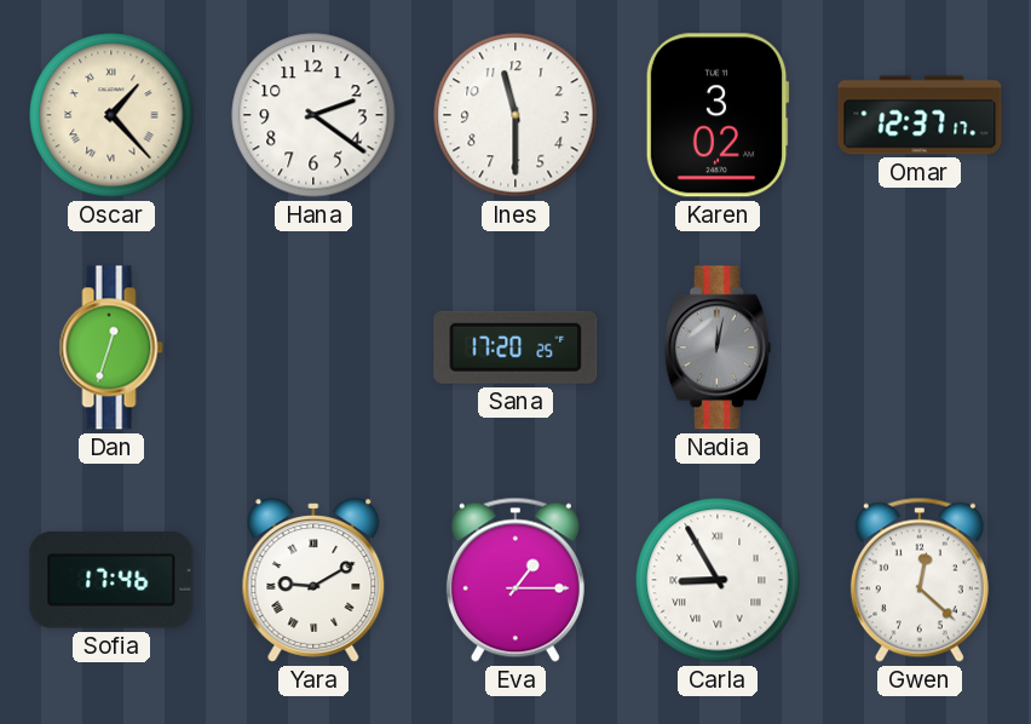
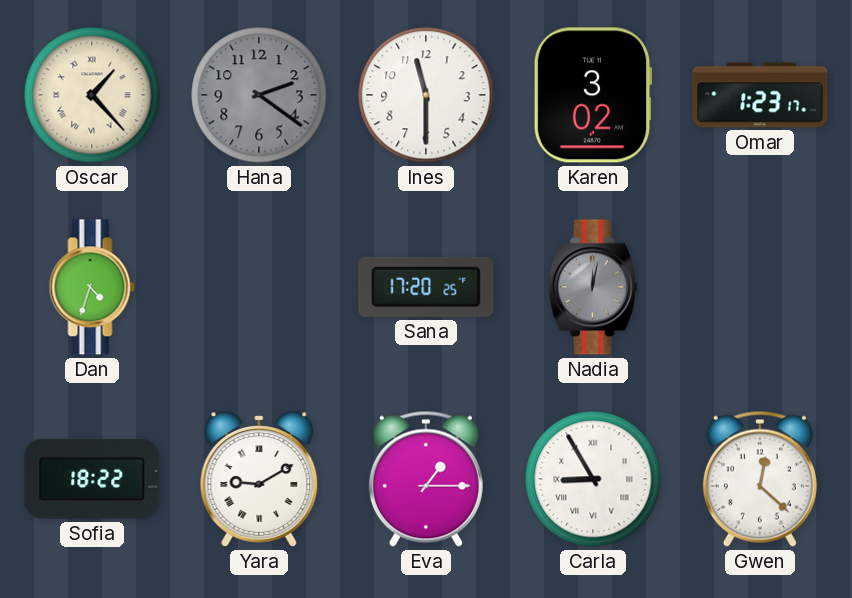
Hana dial: white -> grey (259, 95)
Omar: 12:37 -> 1:23 (760, 95)
Dan: 12:33 -> 4:33 (92, 287)
Sofia: 17:46 -> 18:22 (92, 479)
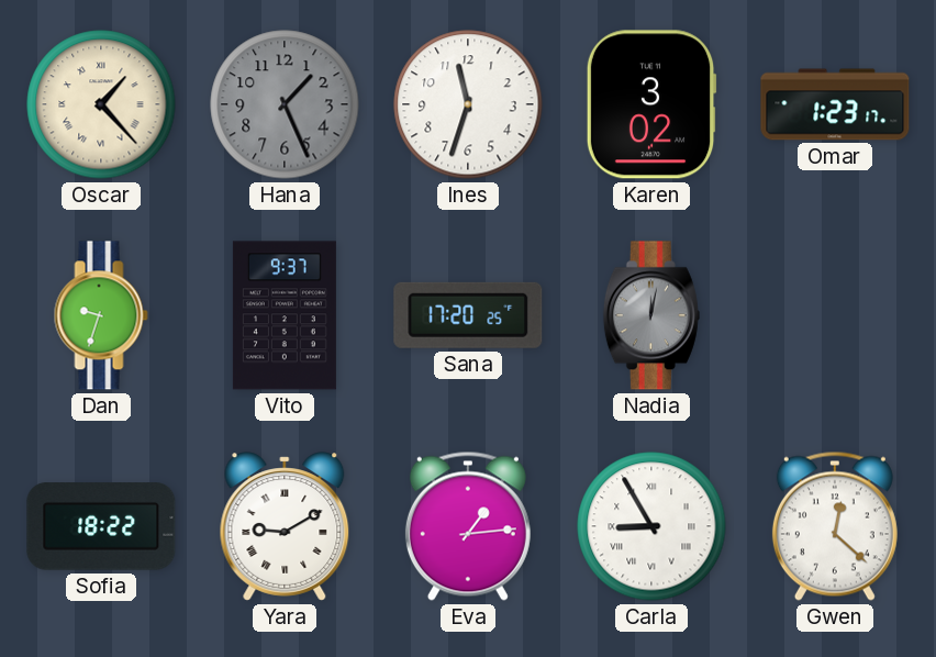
Hana: 2:21 -> 1:26 (285, 104)
Ines: 11:30 -> 11:33 (468, 104)
Dan: 4:33 -> 9:33 (101, 315)
Vito: none -> 9:37 (285, 315)
Eva: 1:15 -> 1:14 (468, 526)
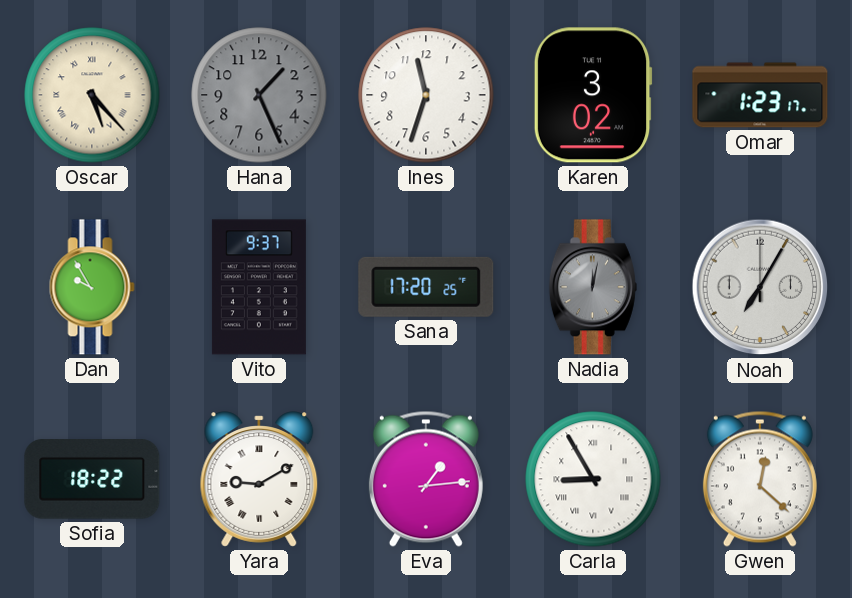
Oscar: 1:23 -> 5:23 (92, 95)
Dan: 9:33 -> 9:55 (92, 287)
Noah: none -> 7:05 (760, 287)
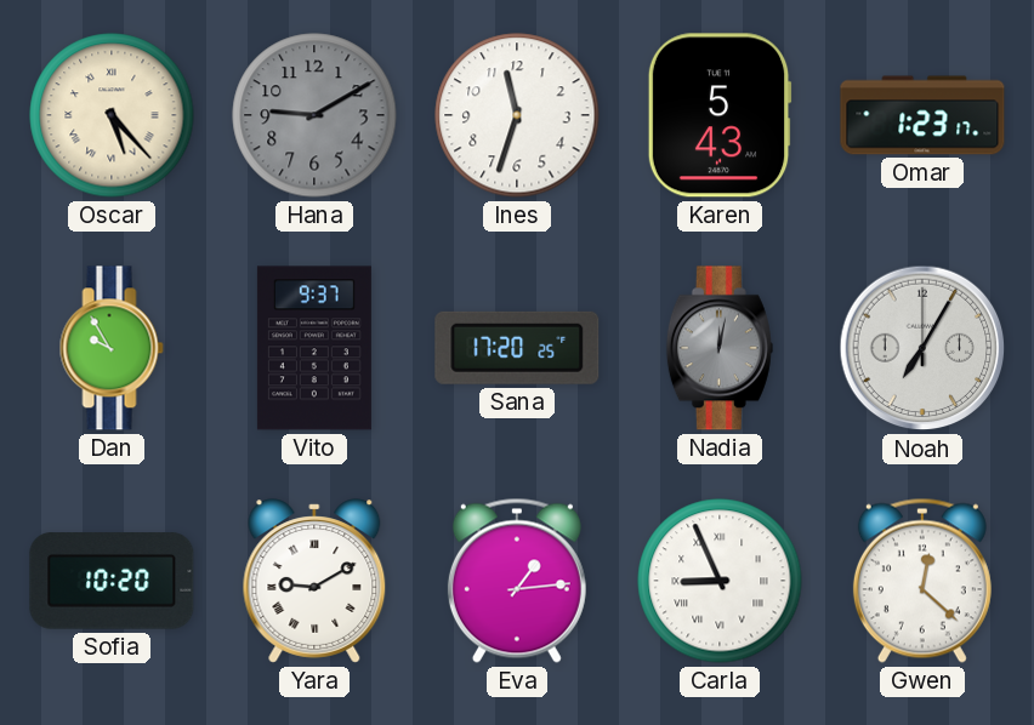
Hana: 1:26 -> 9:10 (314, 115)
Karen: 3:02 -> 5:43 (720, 115)
Sofia: 18:22 -> 10:20 (112, 581)
Carla: 8:55 -> 8:56 (720, 581)
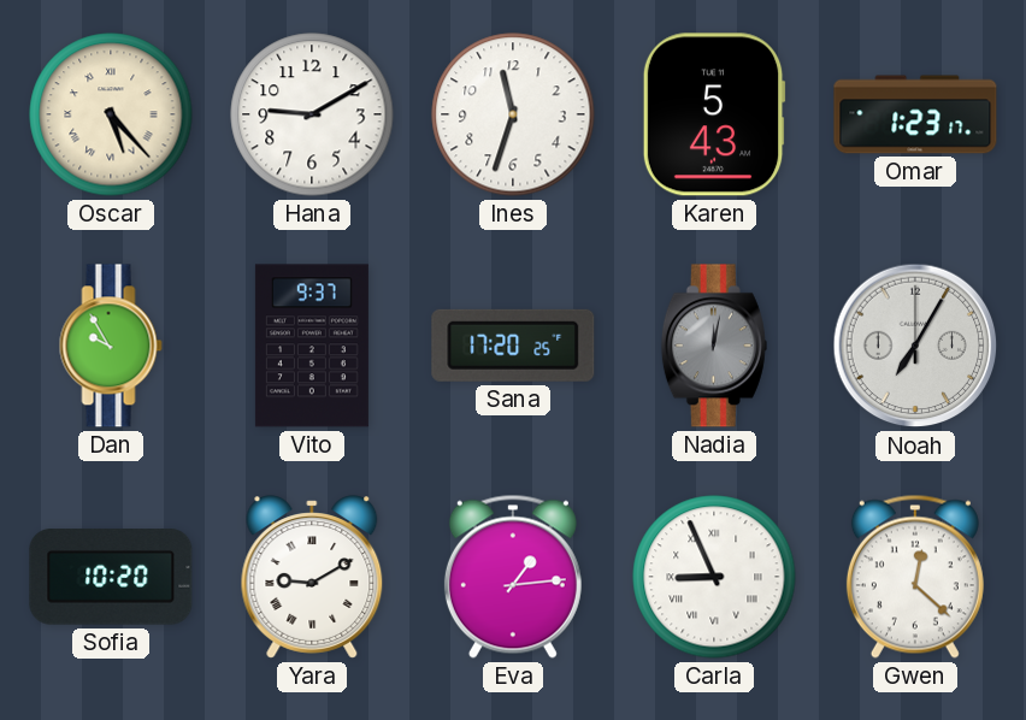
Hana dial: grey -> white (312, 114)
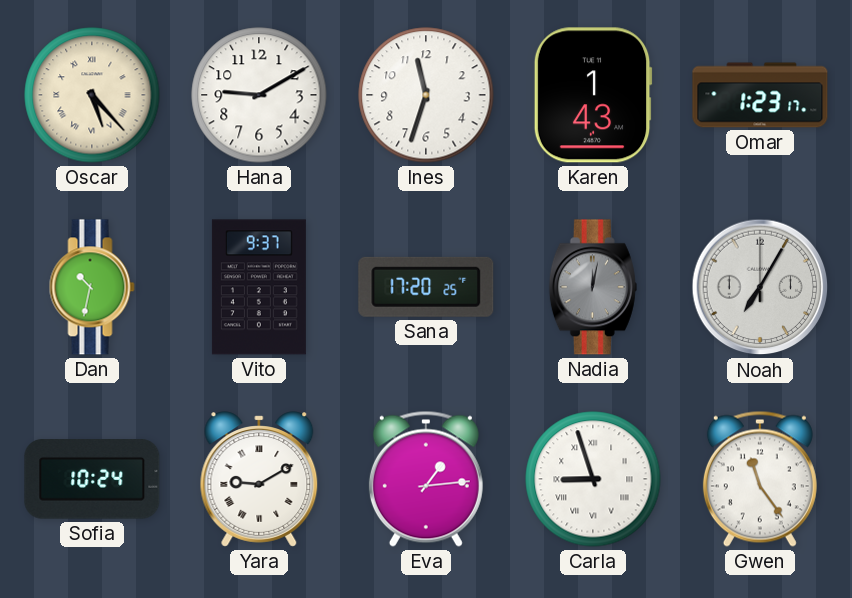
Karen: 5:43 -> 1:43 (593, 95)
Dan: 9:55 -> 10:32 (92, 287)
Sofia: 10:20 -> 10:24 (92, 479)
Carla: 8:56 -> 8:57 (593, 479)
Gwen: 12:22 -> 11:24 (760, 479)
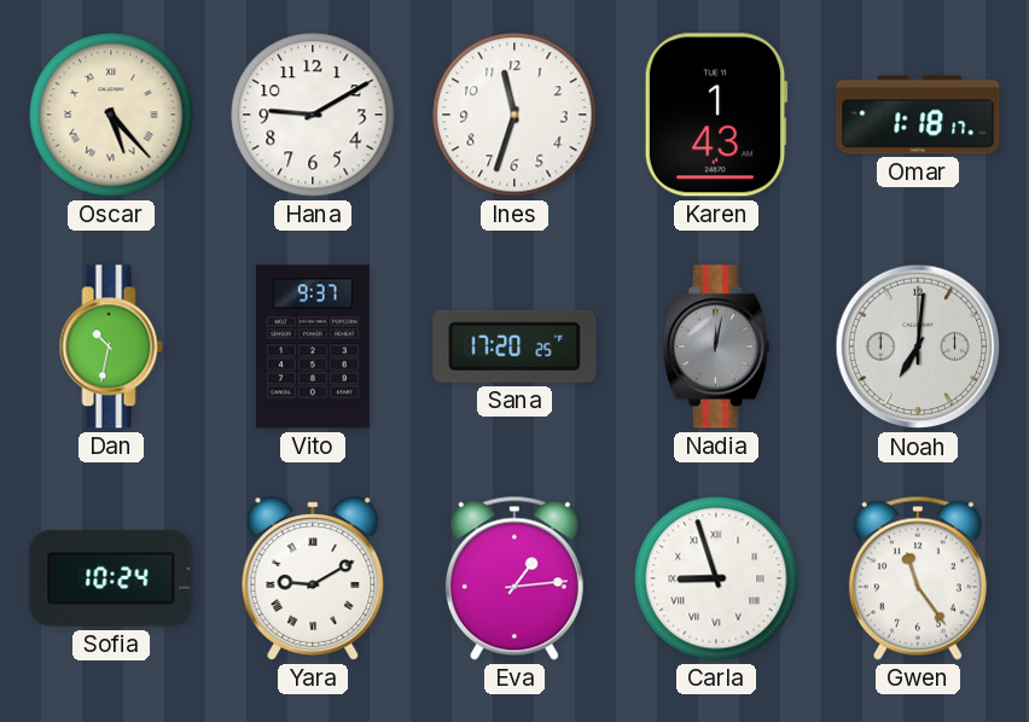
Omar: 1:23 -> 1:18 (918, 115)
Noah: 7:05 -> 7:01 (918, 347)
